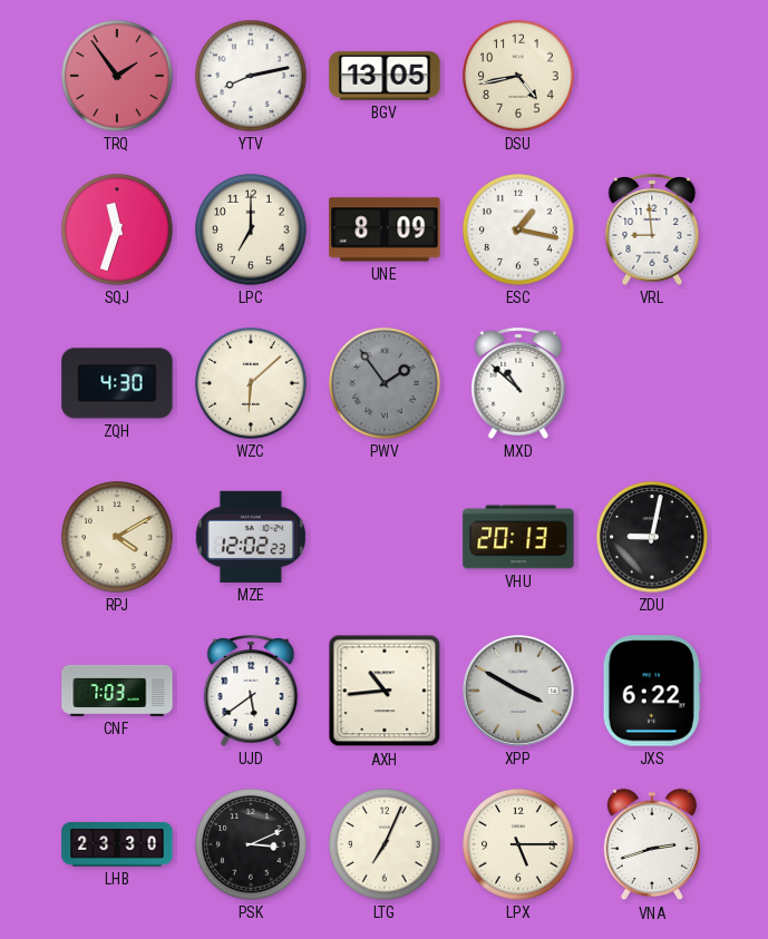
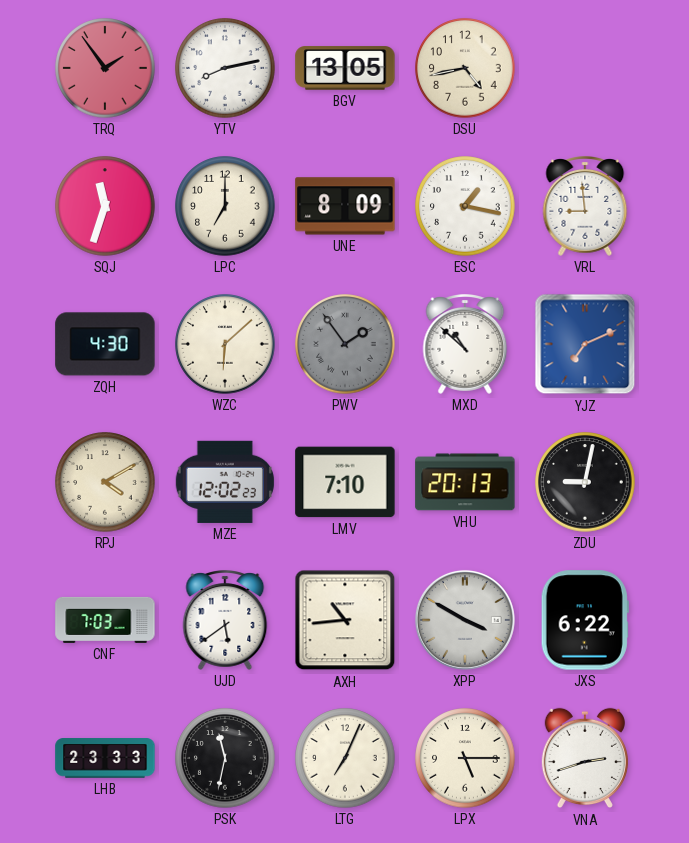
YJZ: none -> 7:11 (585, 344)
LMV: none -> 7:10 (345, 482)
LHB: 23:30 -> 23:33 (105, 758)
PSK: 3:11 -> 11:32 (225, 758)
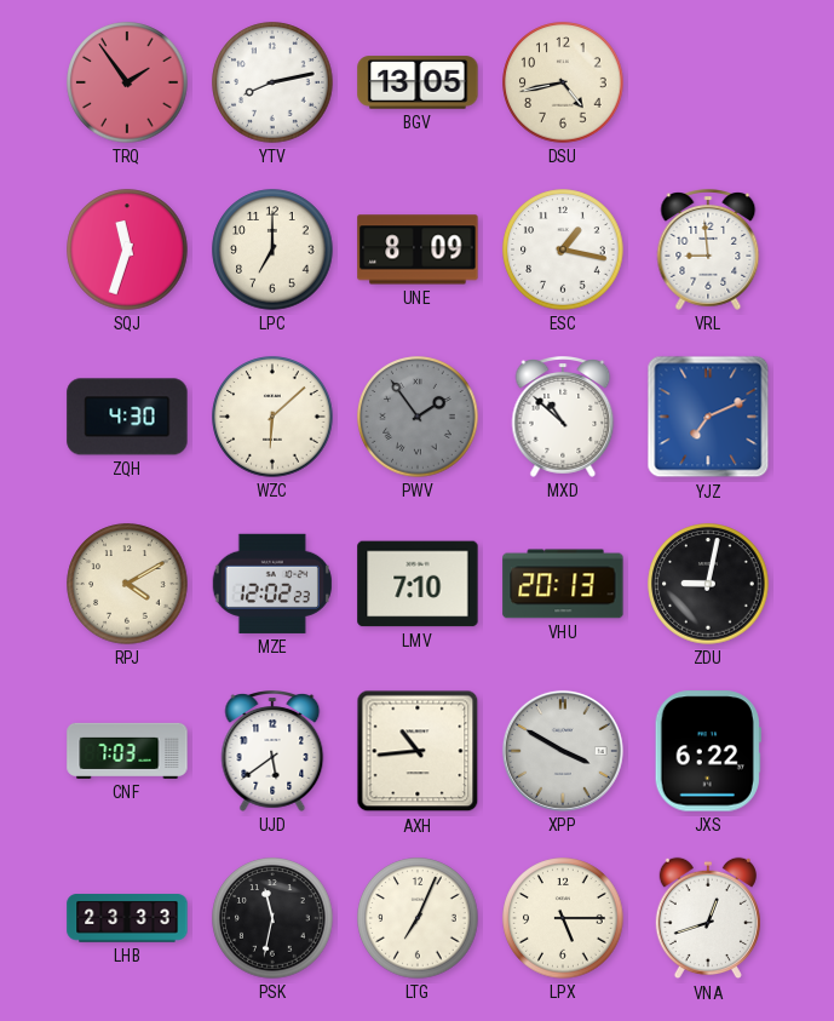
VNA: 2:42 -> 12:42 (708, 918)
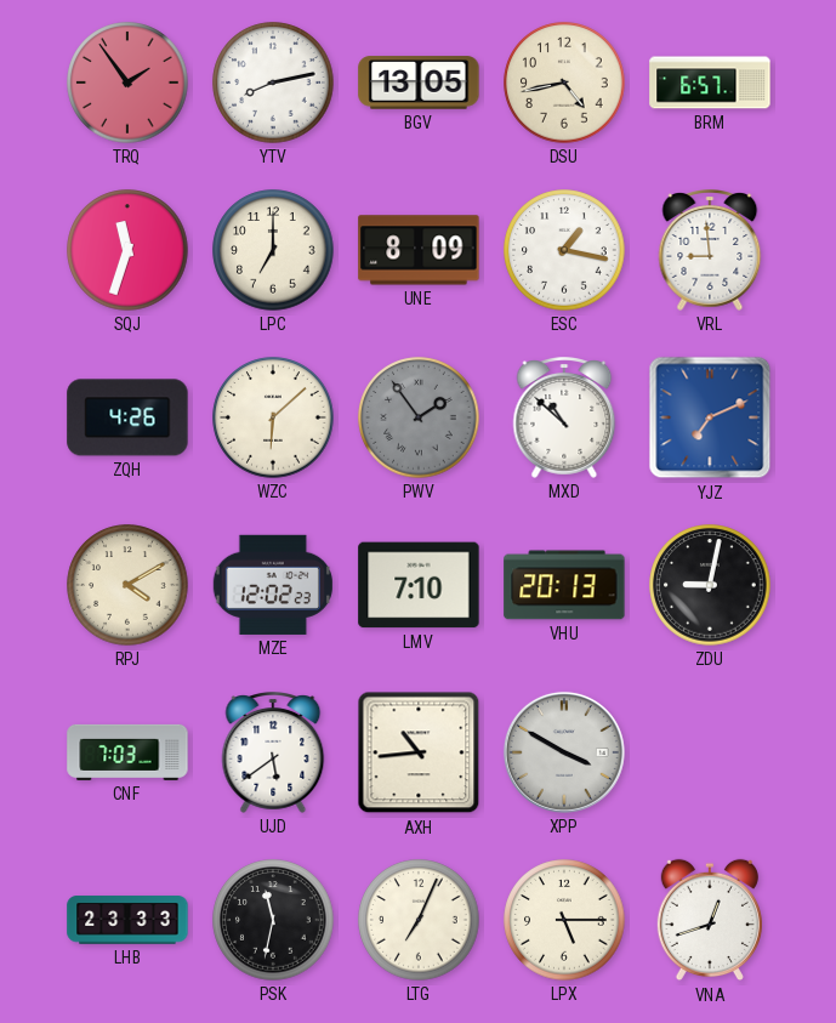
BRM: none -> 6:57 (710, 83)
ZQH: 4:30 -> 4:26 (127, 417)
JXS: 6:22 -> none (708, 751)
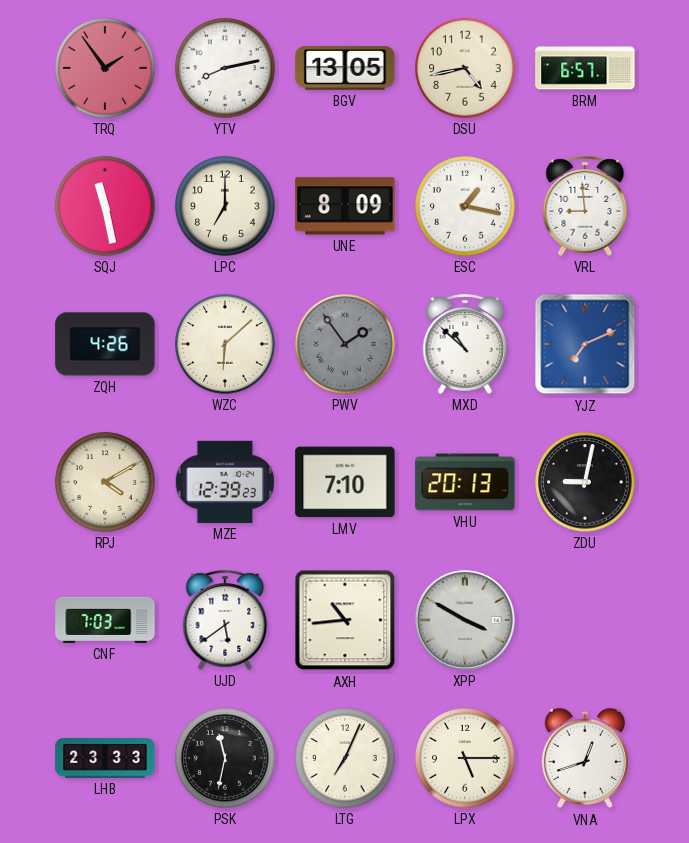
SQJ: 11:33 -> 11:28 (105, 206)
MZE: 12:02 -> 12:39 (225, 482)
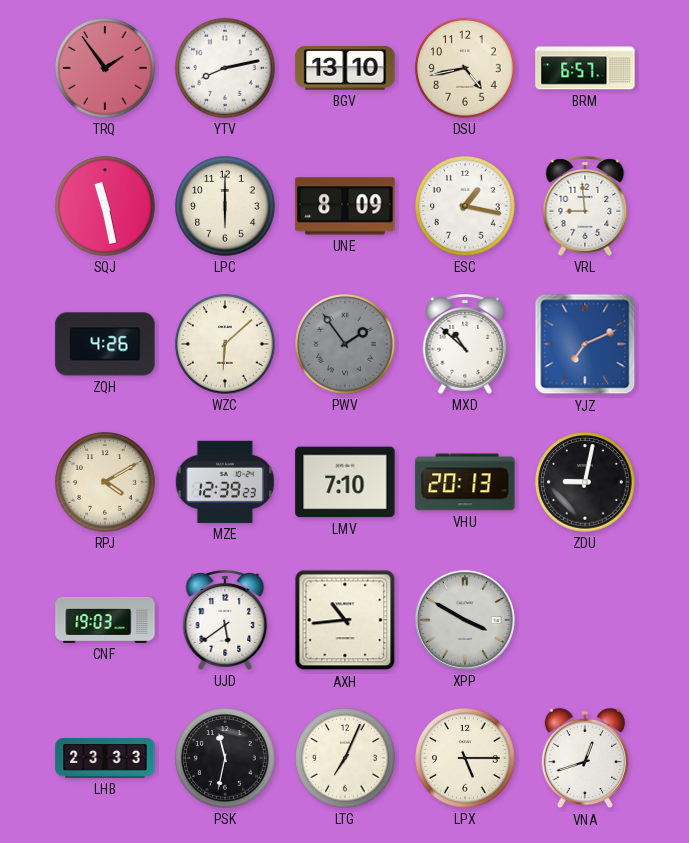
BGV: 13:05 -> 13:10 (345, 68)
LPC: 7:00 -> 6:00 (225, 206)
CNF: 7:03 -> 19:03 (105, 620)
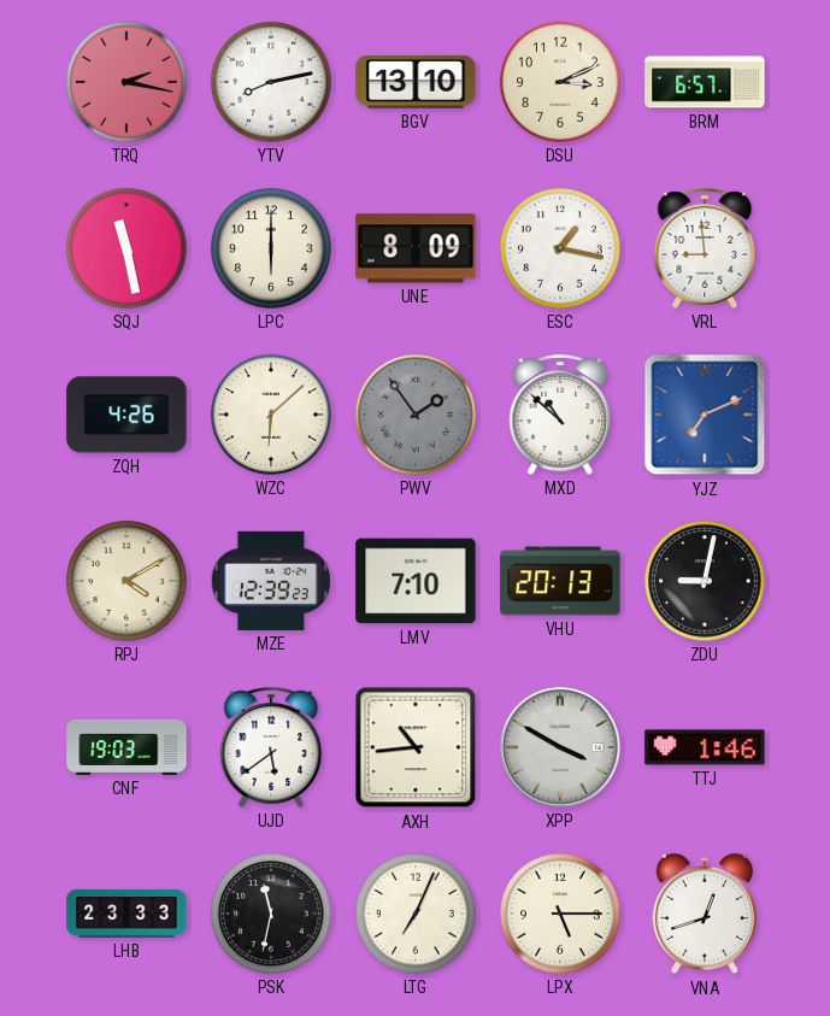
TRQ: 1:54 -> 2:17 (126, 82)
DSU: 4:43 -> 3:11 (560, 82)
TTJ: none -> 1:46 (705, 747)
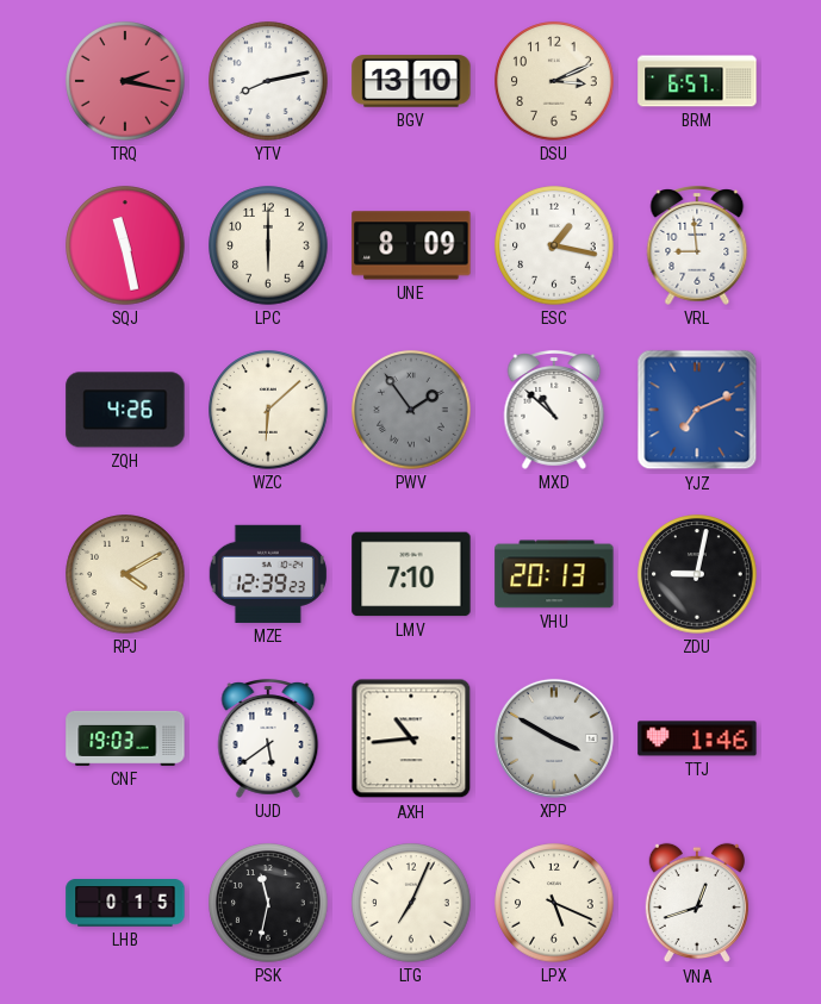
LHB: 23:33 -> 0:15 (125, 903)
LPX: 5:15 -> 5:19 (554, 903)
